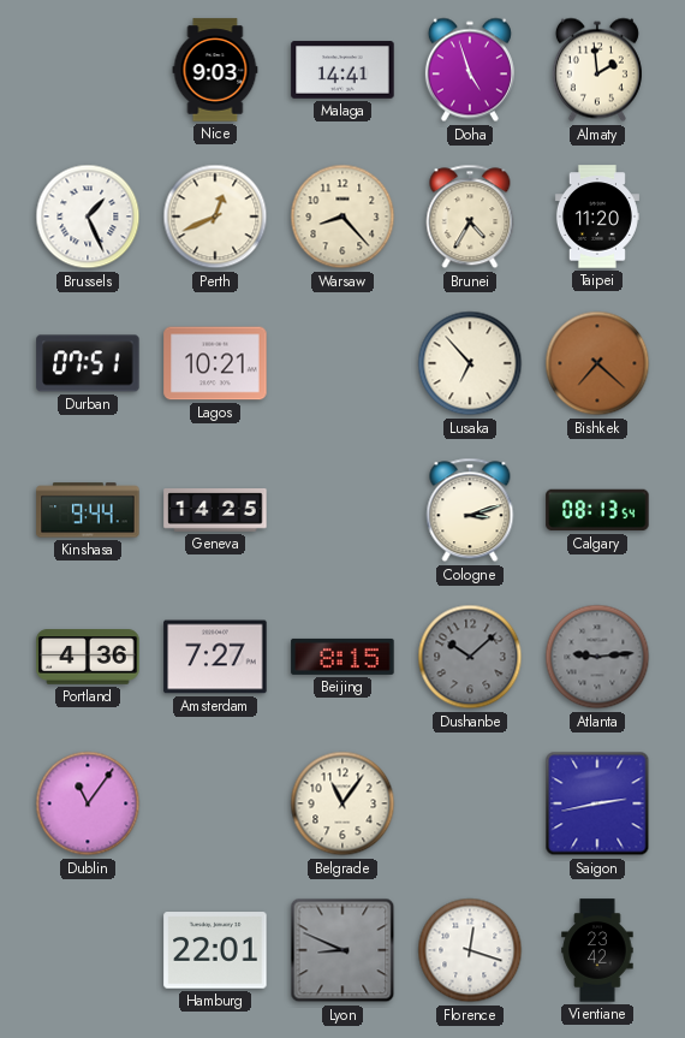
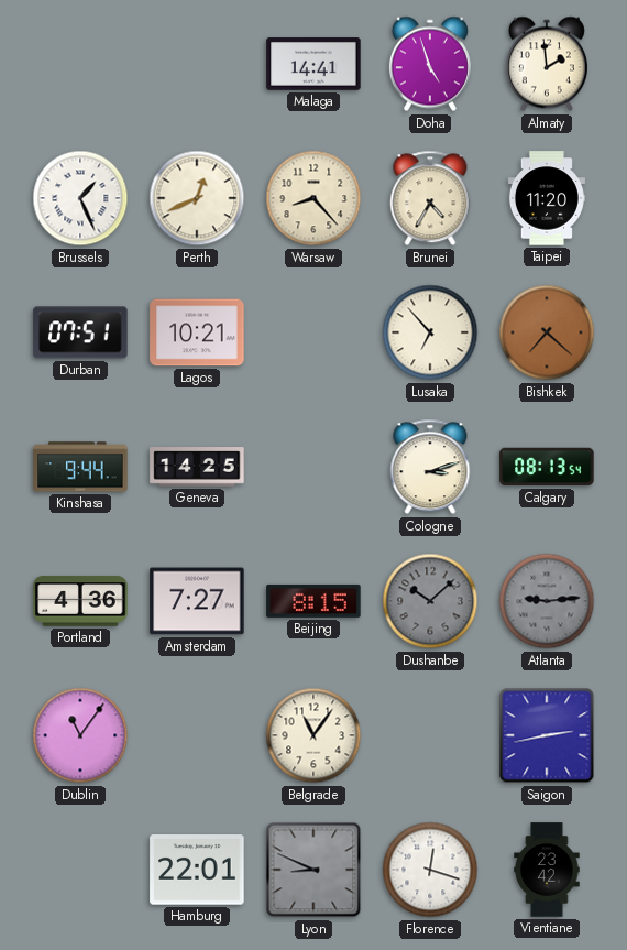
Nice: 9:03 -> none (215, 70)
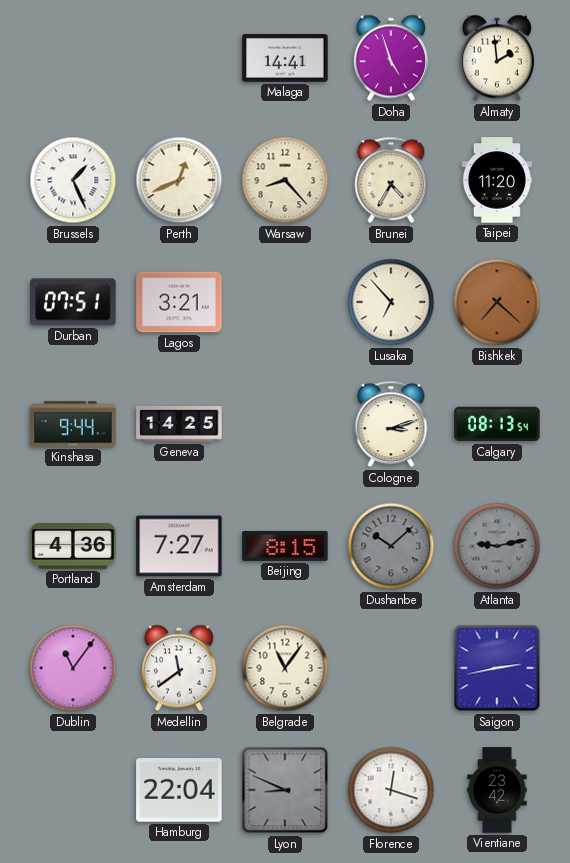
Lagos: 10:21 -> 3:21 (179, 302)
Atlanta: 9:14 -> 9:13 (497, 546)
Medellin: none -> 11:39 (179, 668)
Hamburg: 22:01 -> 22:04 (179, 790)
